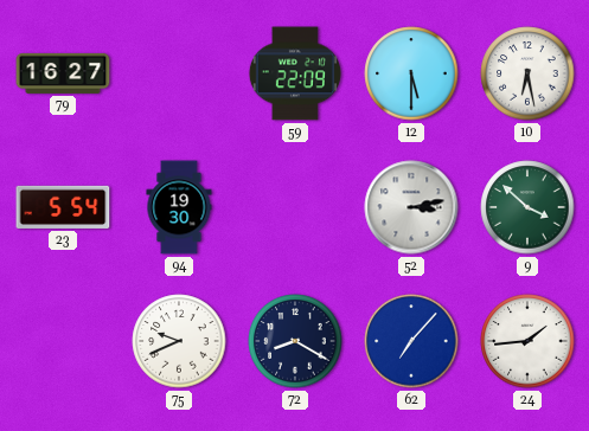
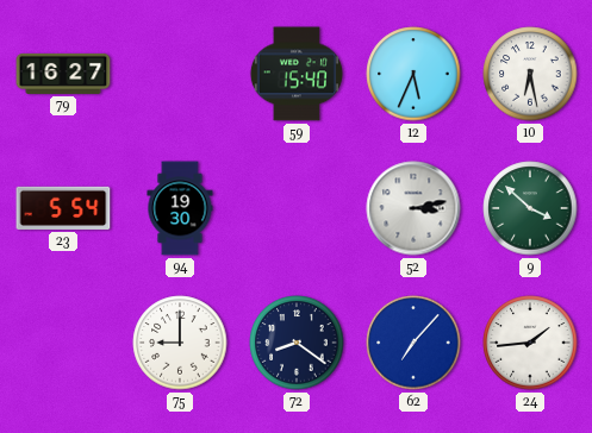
59: 22:09 -> 15:40 (297, 74)
12: 5:30 -> 5:34 (413, 74)
75: 9:41 -> 9:00 (180, 343)
72: 8:20 -> 8:21 (297, 343)
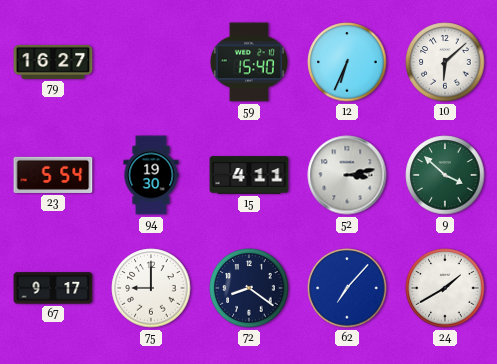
12: 5:34 -> 6:34 (347, 62)
10: 6:28 -> 6:08 (445, 62)
15: none -> 4:11 (249, 175)
67: none -> 9:17 (53, 288)
24: 1:44 -> 1:40 (445, 288)
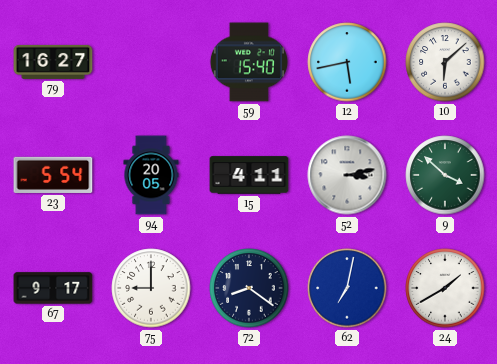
12: 6:34 -> 5:43 (347, 62)
94: 19:30 -> 20:05 (151, 175)
62: 7:07 -> 7:02 (347, 288)
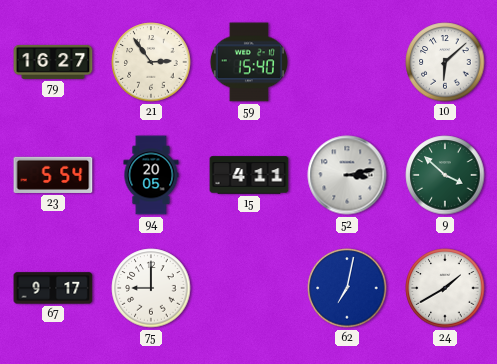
21: none -> 2:54 (151, 62)
12: 5:43 -> none (347, 62)
72: 8:21 -> none (249, 288)
